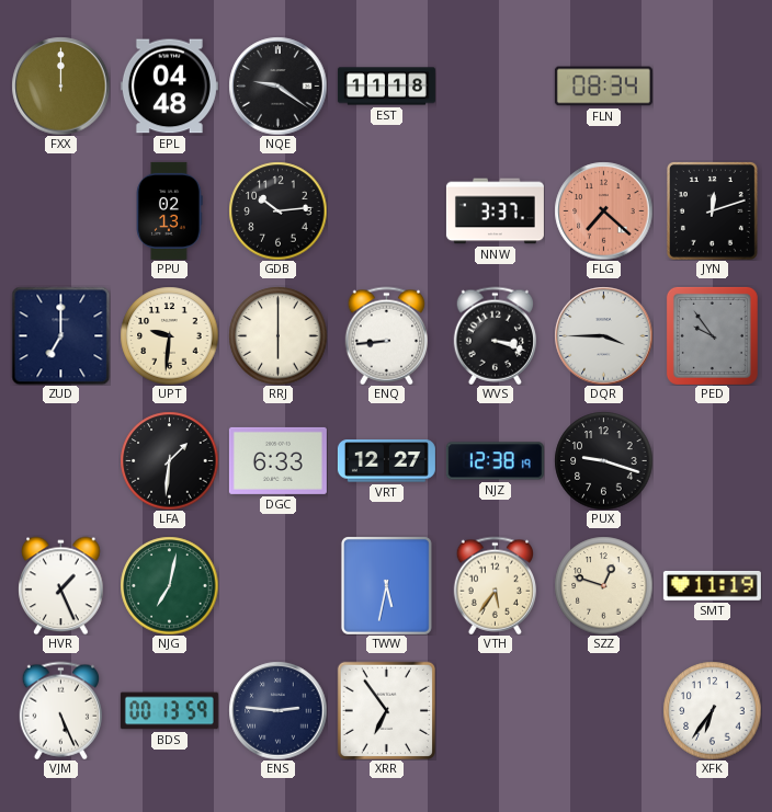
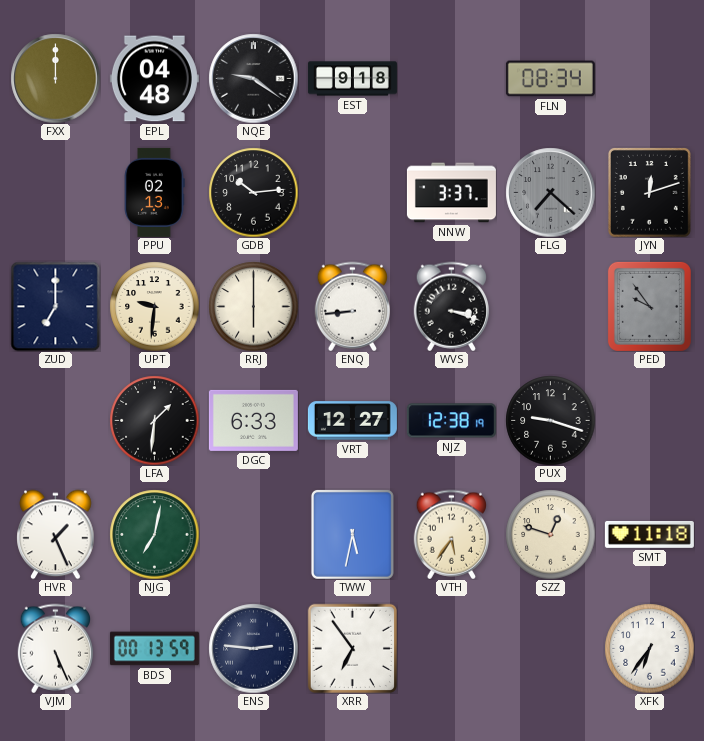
EST: 11:18 -> 9:18 (352, 79)
FLG dial: salmon -> grey (550, 192)
DQR: 3:45 -> none (603, 335)
SMT: 11:19 -> 11:18 (649, 534)
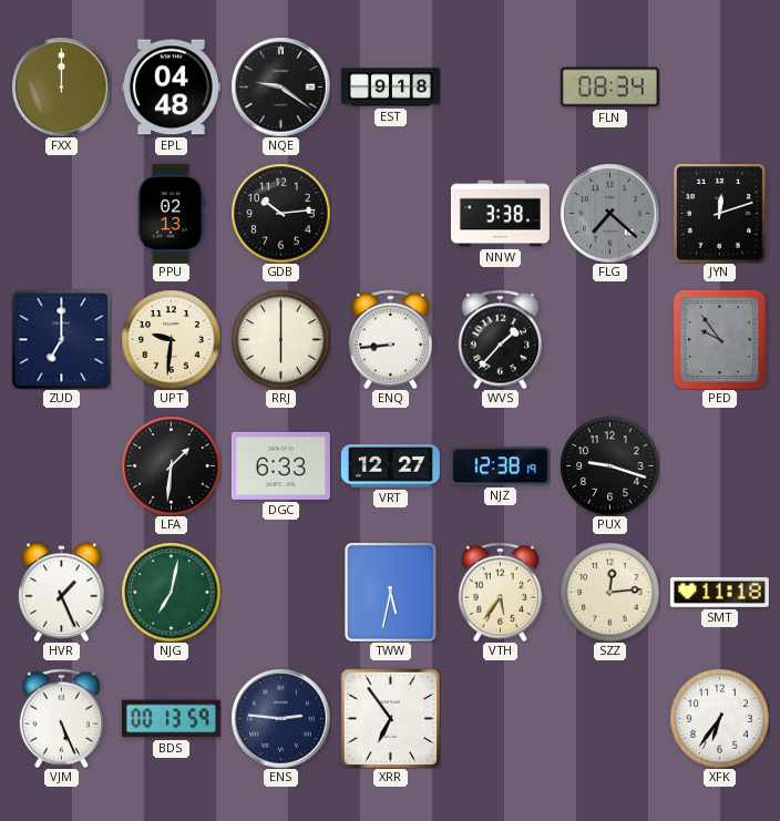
NNW: 3:37 -> 3:38 (500, 214)
WVS: 3:18 -> 1:37 (500, 339)
SZZ: 12:48 -> 12:14 (609, 592)
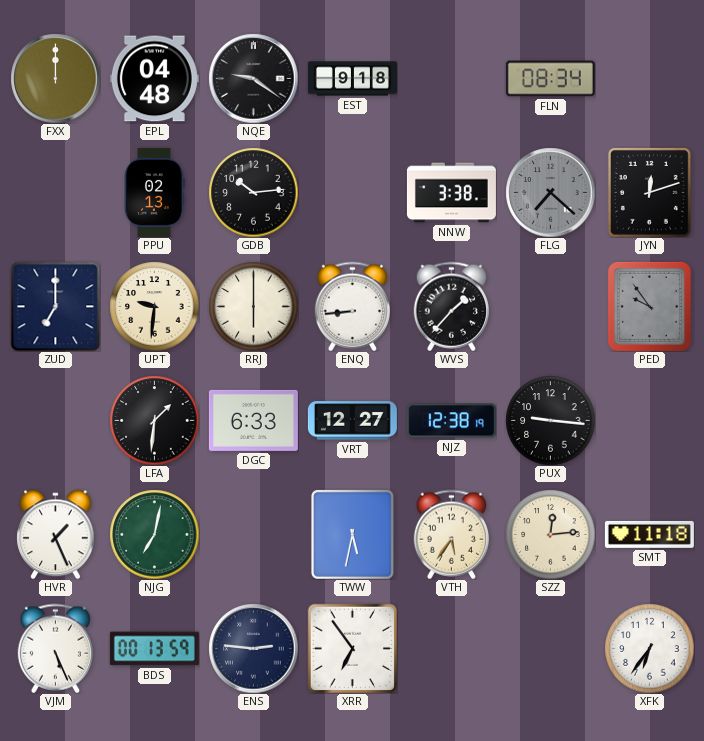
PUX: 9:18 -> 9:16 (550, 420)
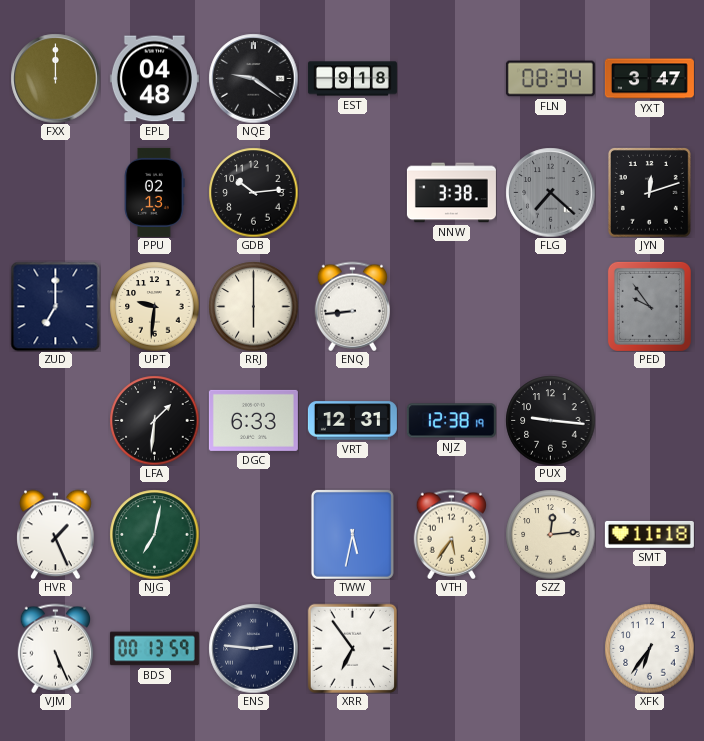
YXT: none -> 3:47 (649, 79)
WVS: 1:37 -> none (451, 306)
VRT: 12:27 -> 12:31 (352, 421)
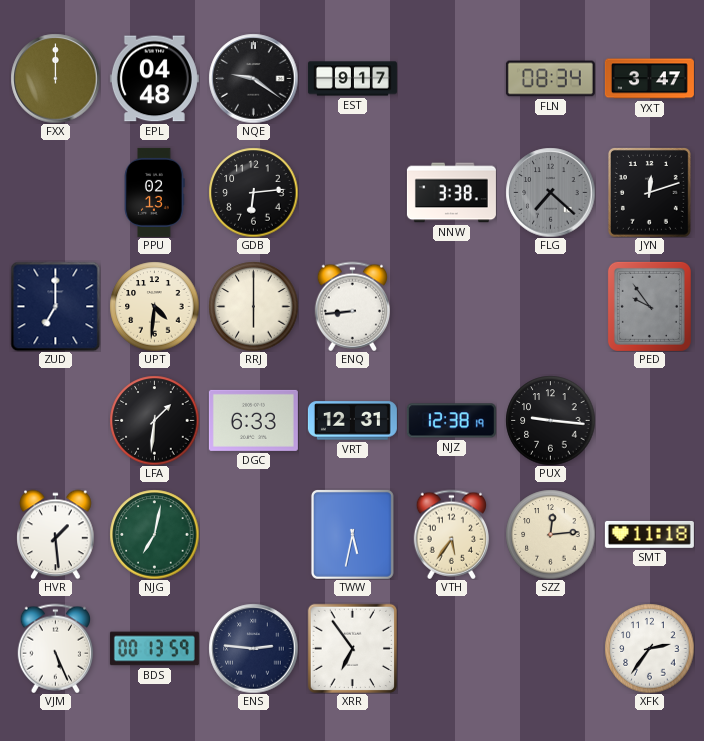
EST: 9:18 -> 9:17 (352, 79)
GDB: 10:14 -> 6:14 (253, 192)
UPT: 9:31 -> 4:31 (154, 306)
HVR: 1:26 -> 1:29 (56, 534)
XFK: 6:36 -> 2:36 (649, 648)
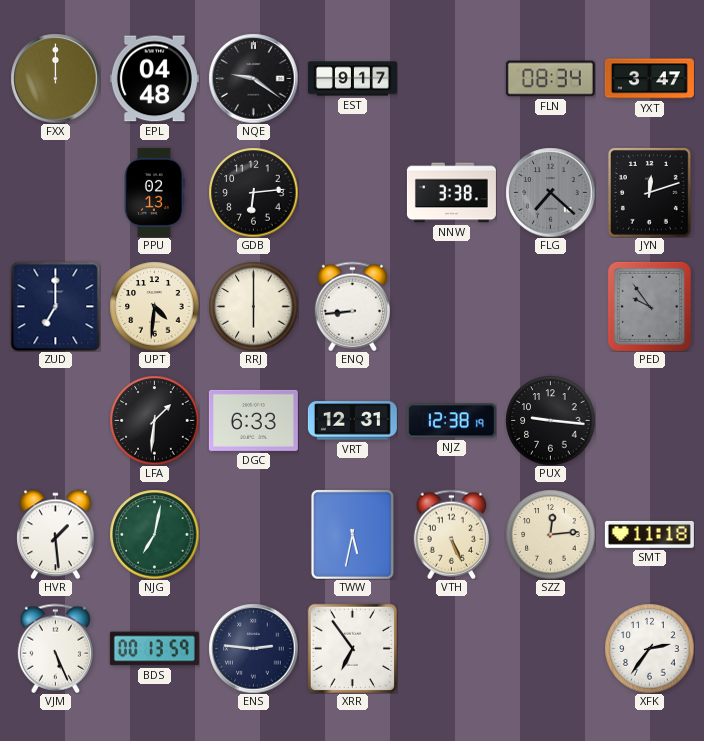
VTH: 5:36 -> 5:26 (451, 534)
